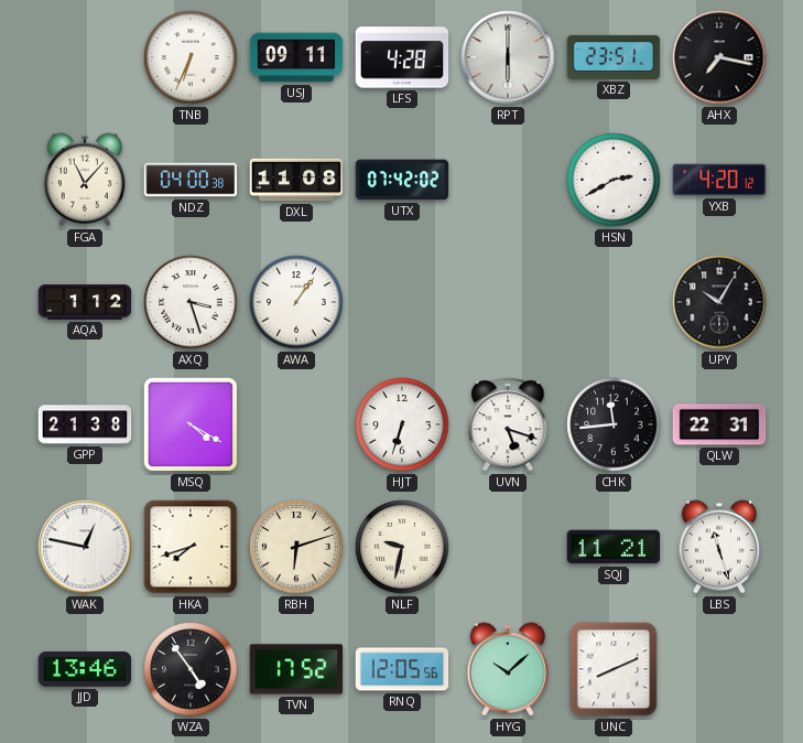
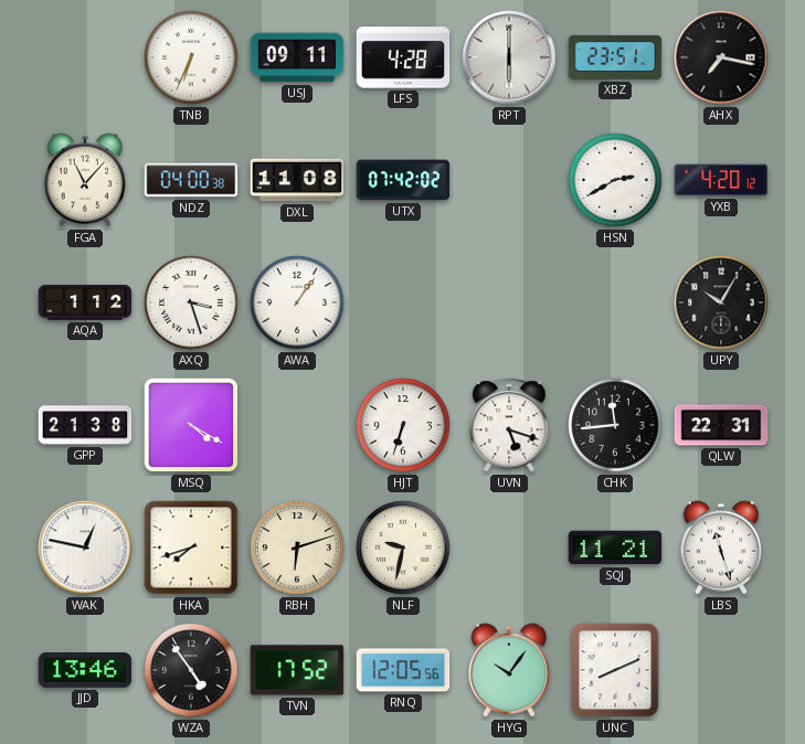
HYG: 10:08 -> 10:06 (509, 670)
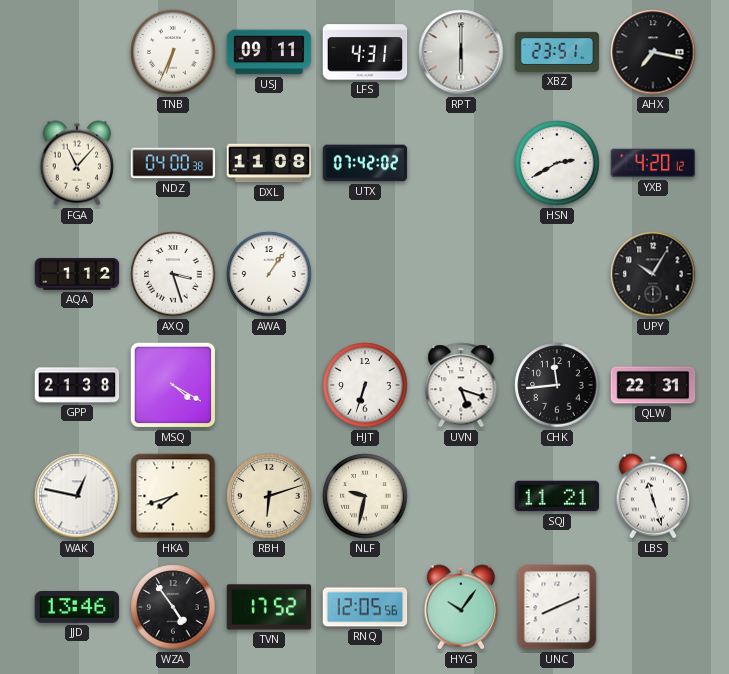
LFS: 4:28 -> 4:31 (365, 52)
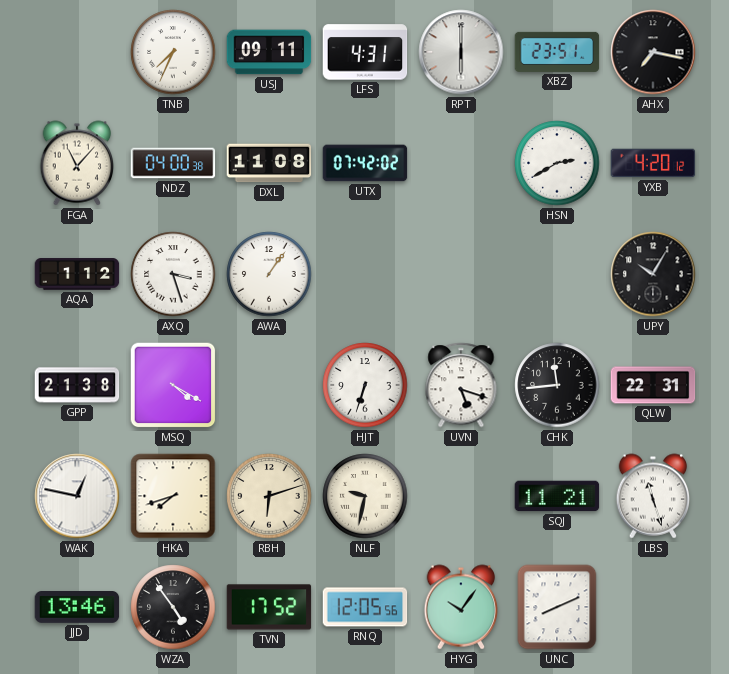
TNB: 6:34 -> 7:34 (173, 52)
